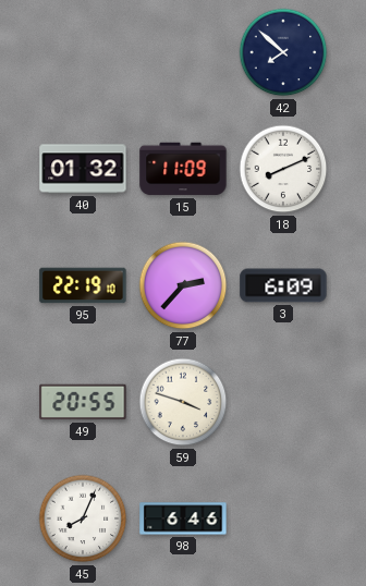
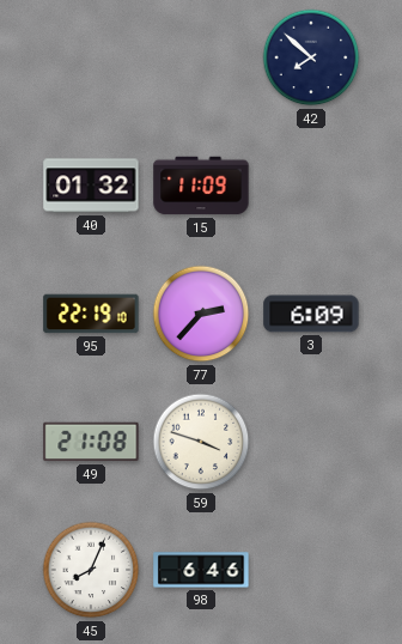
18: 8:11 -> none (283, 169)
49: 20:55 -> 21:08 (91, 442)
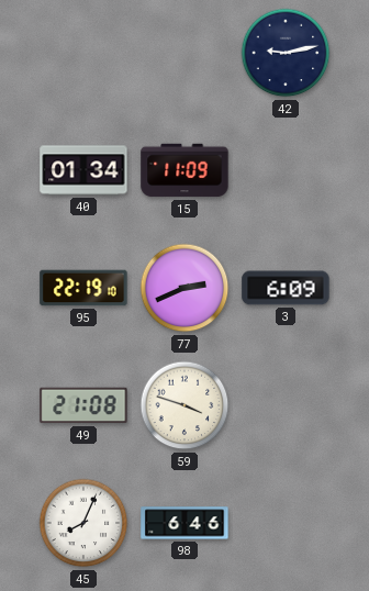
42: 7:52 -> 9:13 (286, 53)
40: 01:32 -> 01:34 (83, 170)
77: 2:37 -> 2:41 (185, 288)
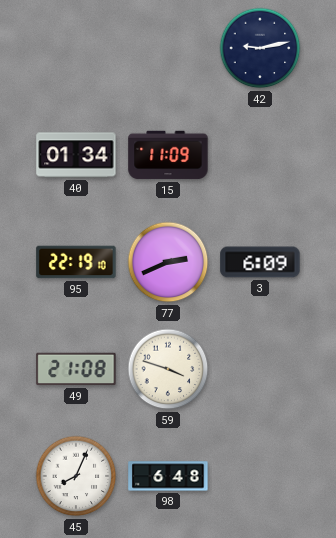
98: 6:46 -> 6:48 (168, 476)
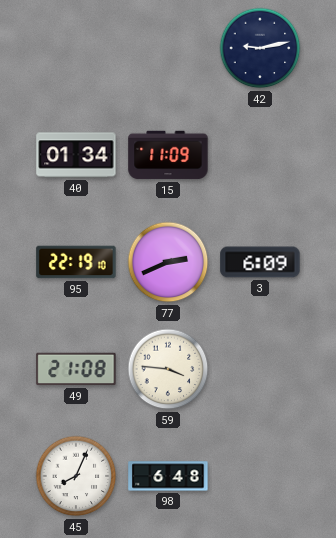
59: 3:48 -> 3:46 (168, 369)
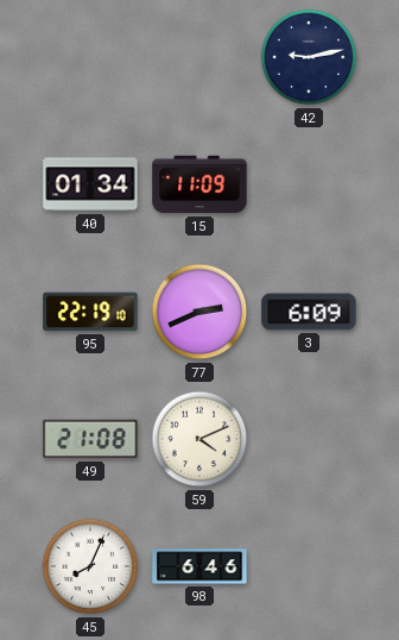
59: 3:46 -> 4:11 (199, 439)
98: 6:48 -> 6:46 (199, 566)
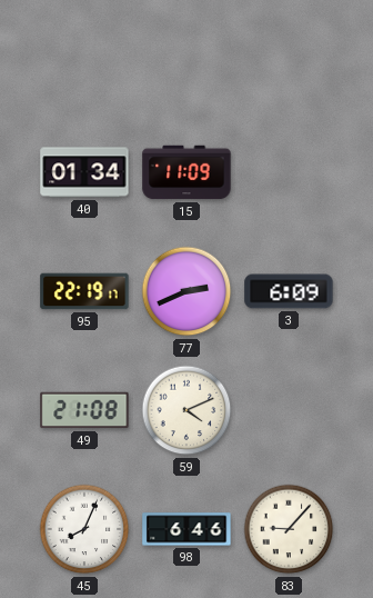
42: 9:13 -> none (309, 57)
95: 22:19:10 -> 22:19:17 (84, 291)
83: none -> 9:07 (289, 529)
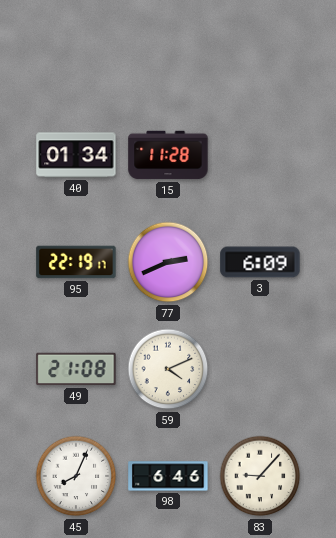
15: 11:09 -> 11:28 (168, 155)
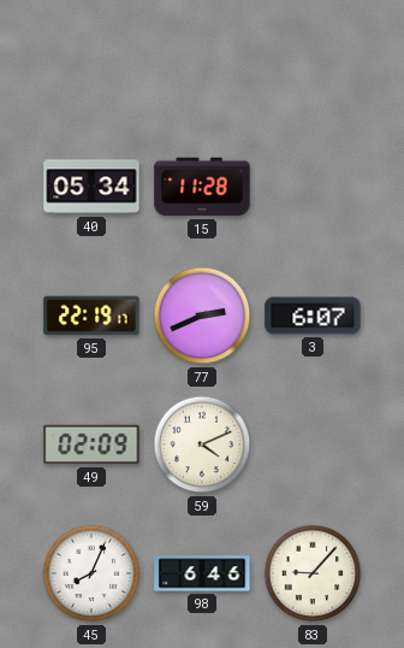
40: 01:34 -> 05:34 (91, 187)
3: 6:09 -> 6:07 (313, 316)
49: 21:08 -> 02:09 (91, 444)
